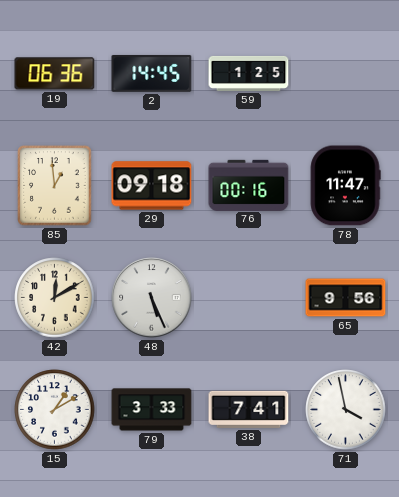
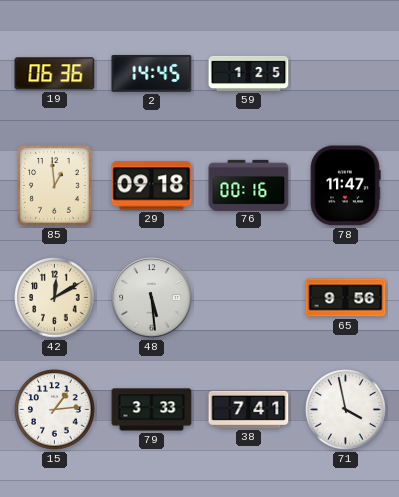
48: 5:26 -> 5:29 (152, 298)
15: 1:10 -> 1:14 (55, 410)
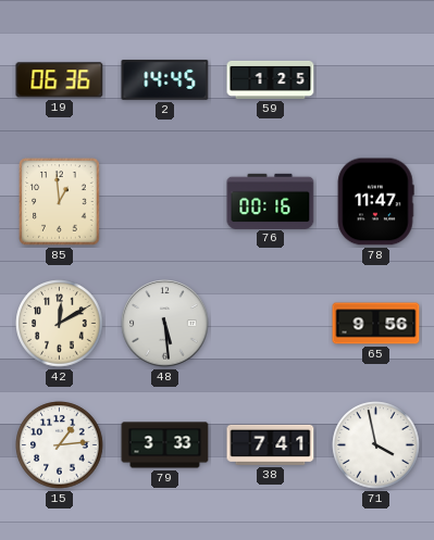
29: 09:18 -> none (152, 186)
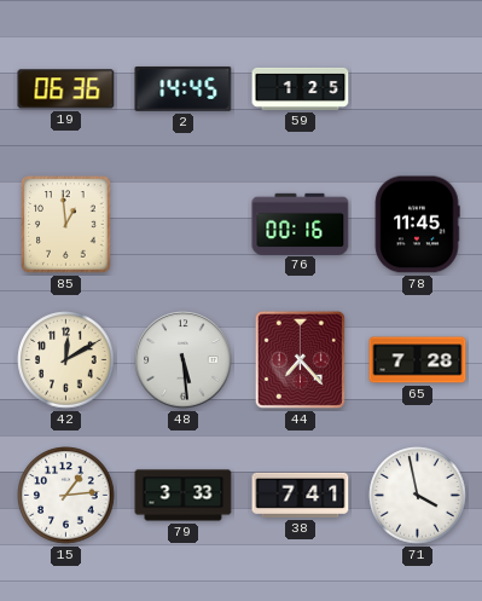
78: 11:47 -> 11:45 (417, 225)
44: none -> 7:23 (300, 359)
65: 9:56 -> 7:28 (418, 360)
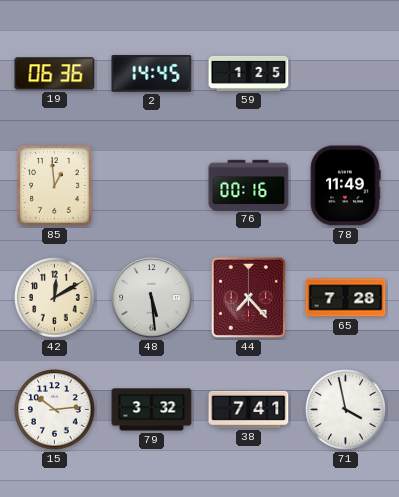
78: 11:45 -> 11:49 (345, 186)
15: 1:14 -> 10:14 (55, 410)
79: 3:33 -> 3:32 (152, 410)
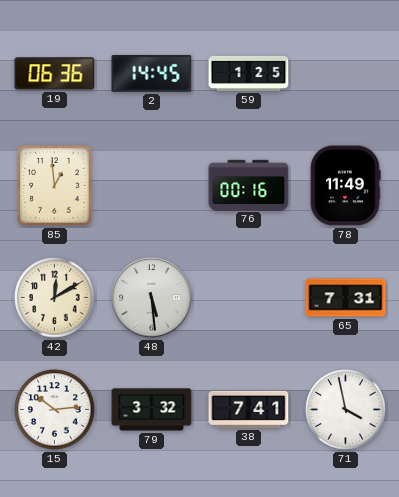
44: 7:23 -> none (248, 297)
65: 7:28 -> 7:31 (346, 298)
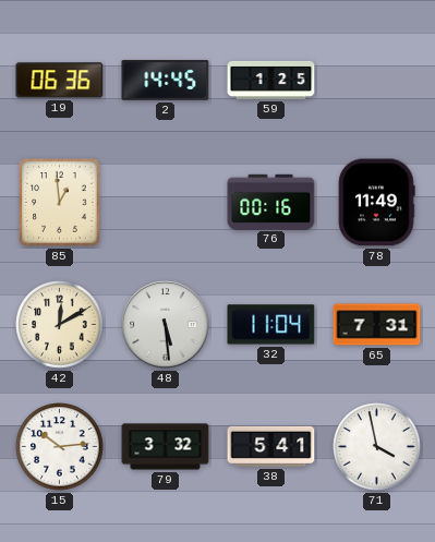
32: none -> 11:04 (271, 325)
38: 7:41 -> 5:41 (271, 446)
